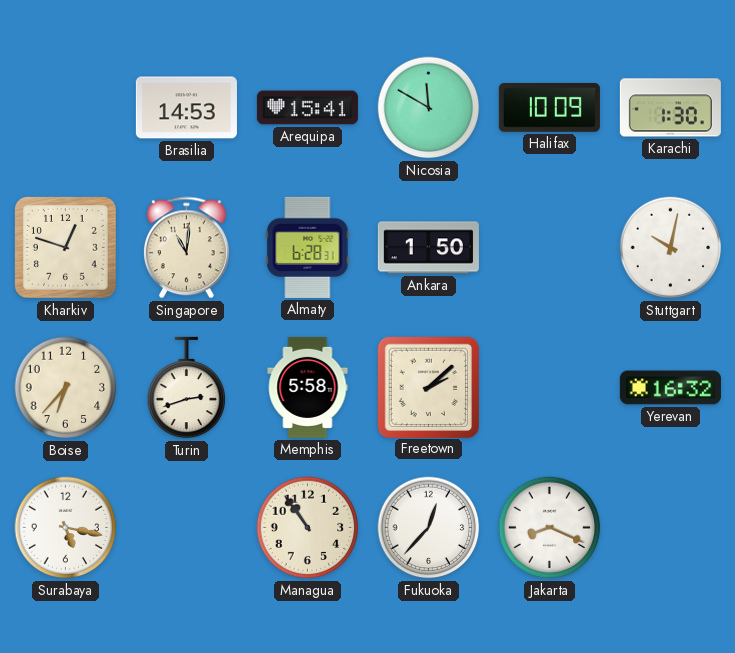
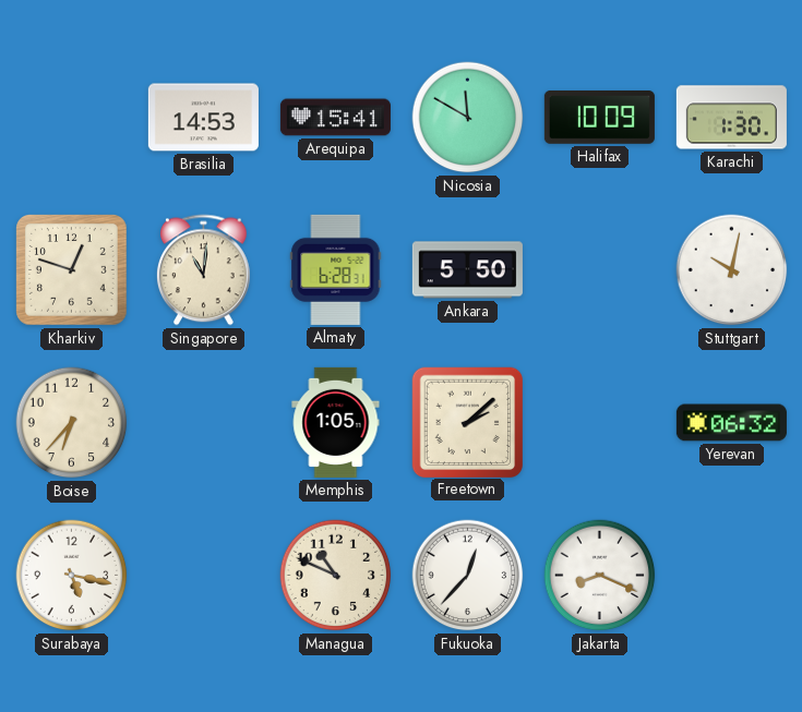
Ankara: 1:50 -> 5:50 (467, 270)
Turin: 2:42 -> none (187, 388)
Memphis: 5:58 -> 1:05 (336, 422)
Yerevan: 16:32 -> 06:32 (731, 423)
Managua: 10:54 -> 10:49 (336, 576)
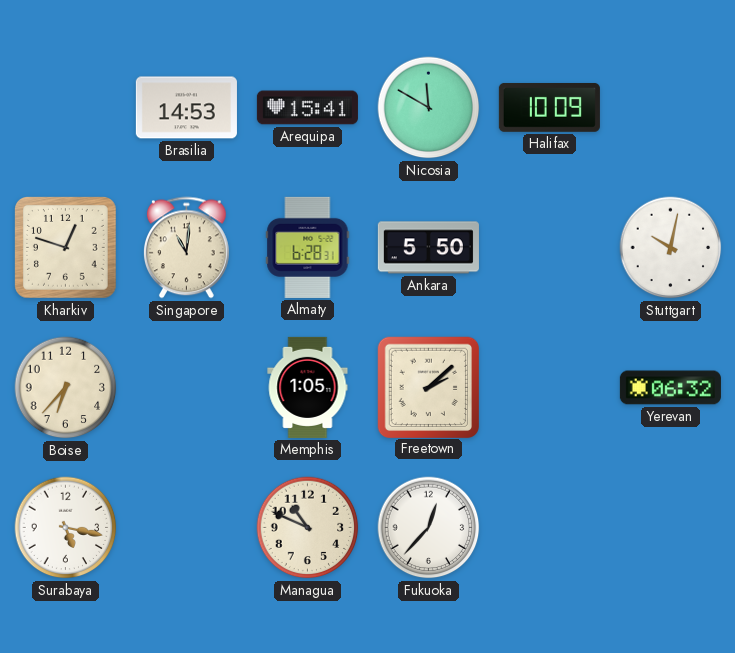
Karachi: 1:30 -> none (731, 118)
Jakarta: 8:19 -> none (600, 576)
